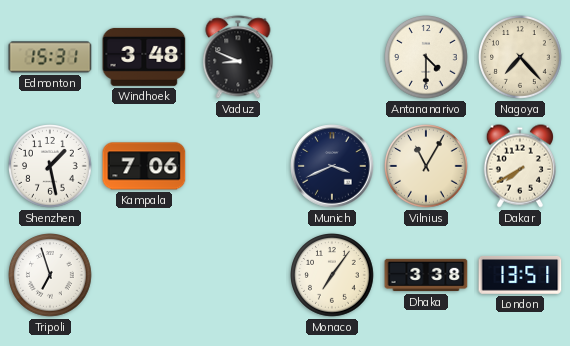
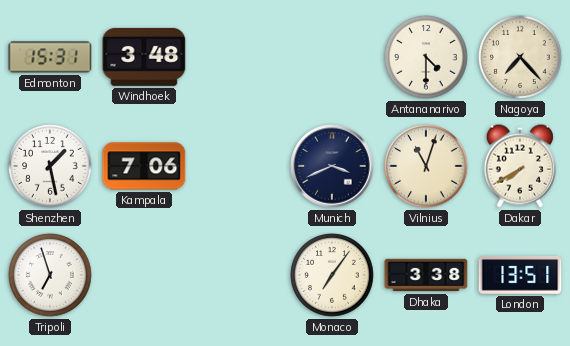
Vaduz: 8:49 -> none (238, 57)
Vilnius: 11:05 -> 11:03 (427, 167)
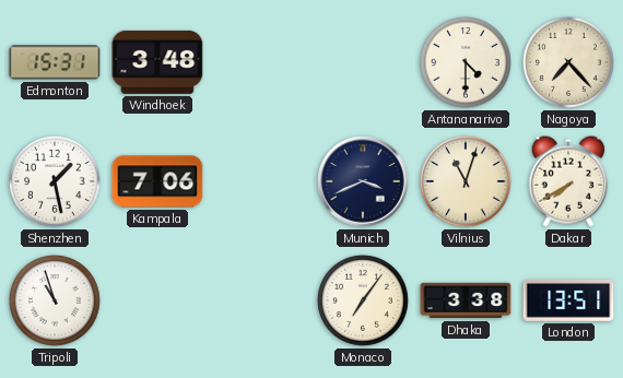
Tripoli: 6:57 -> 10:57 (56, 302)
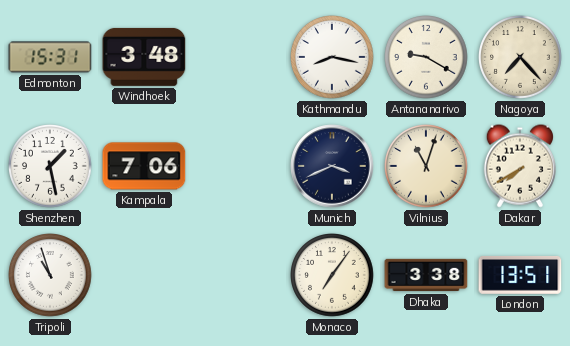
Kathmandu: none -> 8:17 (333, 58)
Antananarivo: 4:30 -> 9:20 (427, 58)
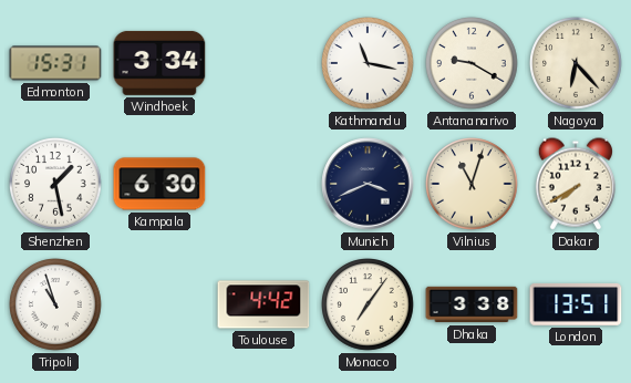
Windhoek: 3:48 -> 3:34 (159, 63)
Kathmandu: 8:17 -> 11:17 (369, 64)
Nagoya: 7:23 -> 6:23 (577, 64)
Kampala: 7:06 -> 6:30 (159, 184)
Toulouse: none -> 4:42 (263, 304)
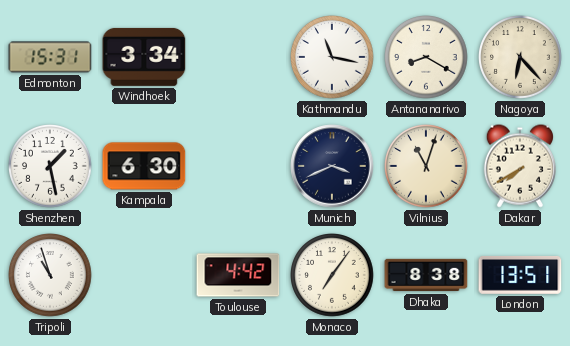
Antananarivo: 9:20 -> 8:20 (427, 58)
Dhaka: 3:38 -> 8:38 (426, 275)
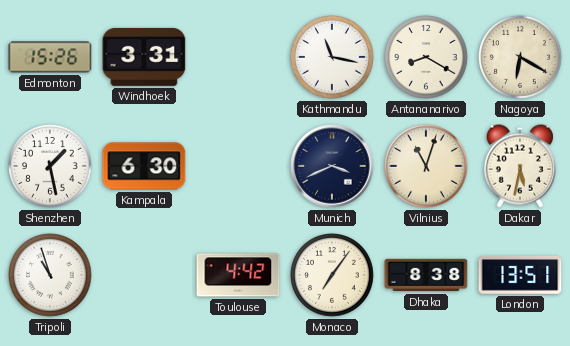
Edmonton: 15:31 -> 15:26 (50, 57)
Windhoek: 3:34 -> 3:31 (144, 57)
Nagoya: 6:23 -> 6:20 (521, 58)
Dakar: 7:40 -> 5:32 (520, 166)
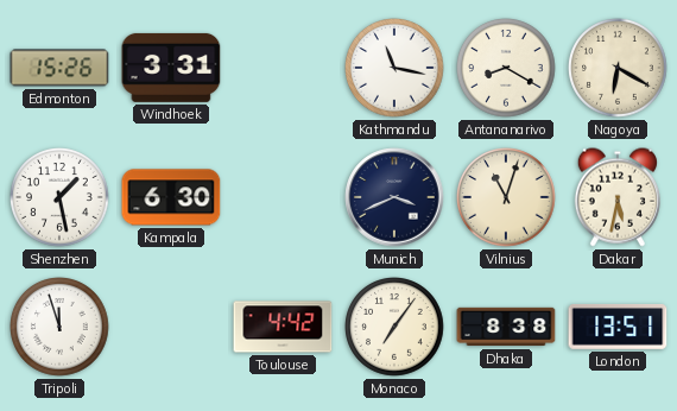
Tripoli: 10:57 -> 11:57 (61, 328)
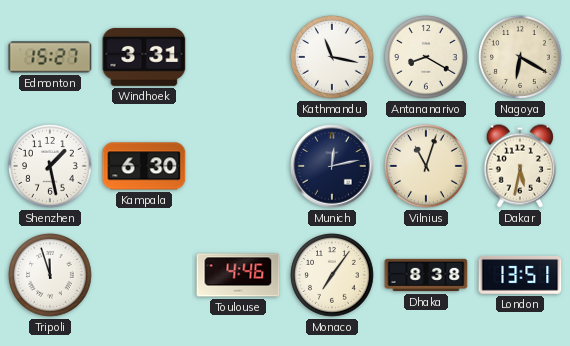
Edmonton: 15:26 -> 15:27 (50, 57)
Munich: 3:41 -> 12:13 (332, 166)
Toulouse: 4:42 -> 4:46 (238, 275)
